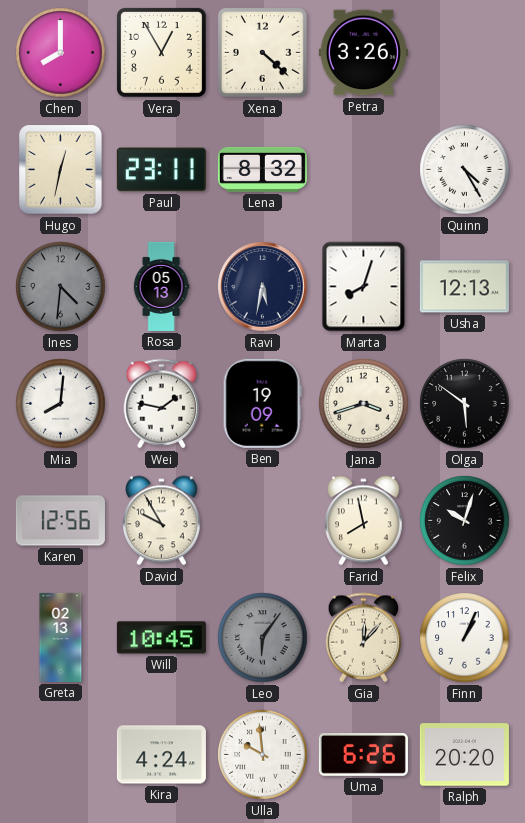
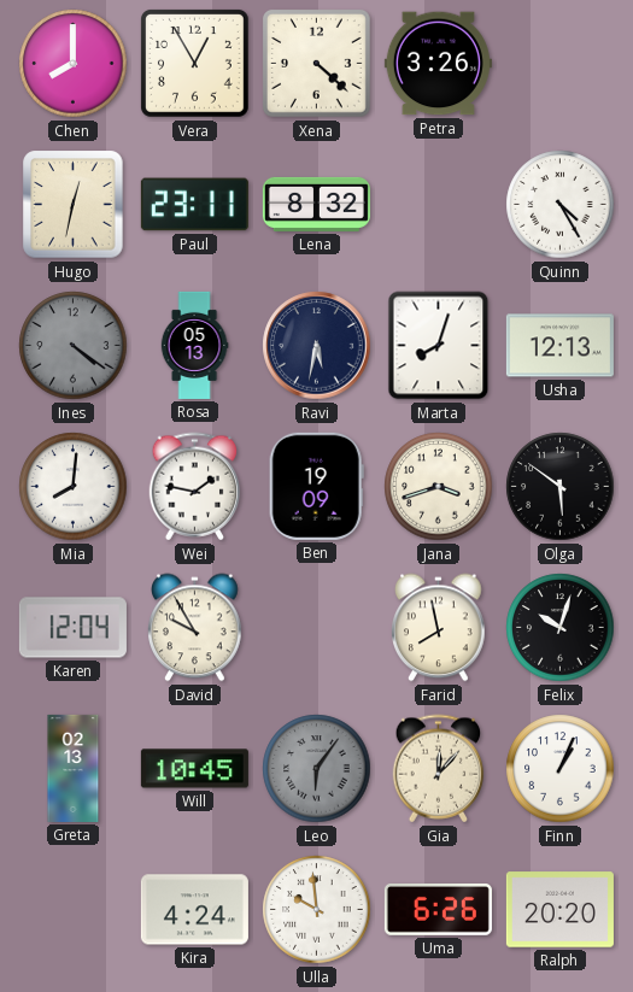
Ines: 4:31 -> 4:21 (74, 346)
Karen: 12:56 -> 12:04 (72, 628)
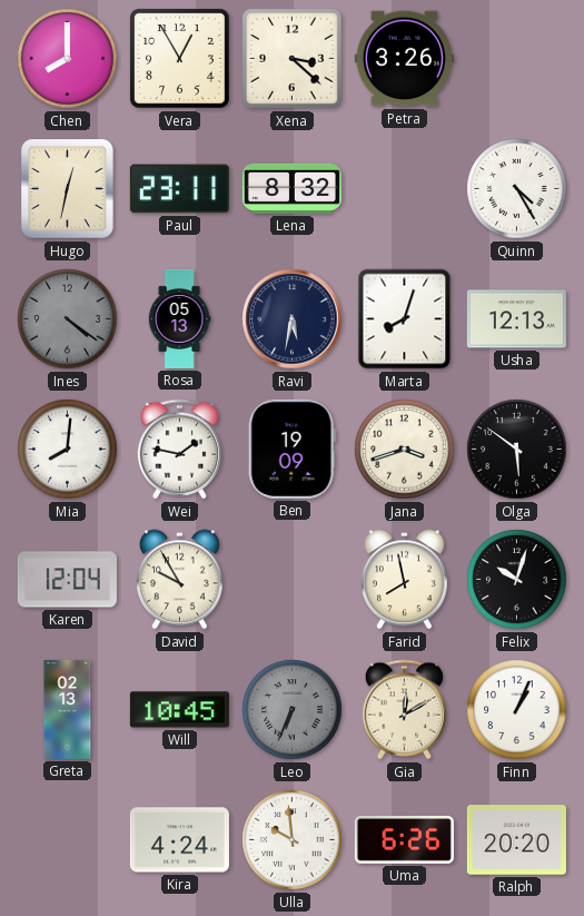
Xena: 4:22 -> 3:22 (293, 59)
Leo: 6:06 -> 6:34 (293, 710)
Gia: 12:07 -> 12:10 (405, 710)
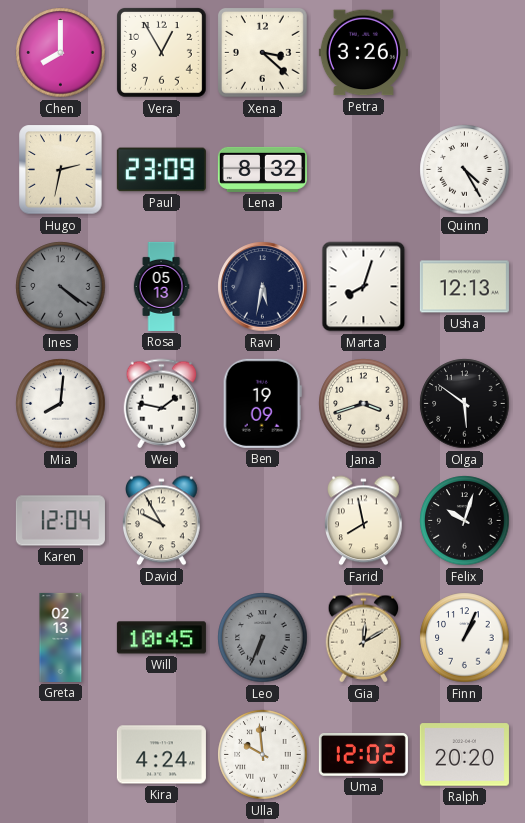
Hugo: 12:32 -> 2:32 (61, 170)
Paul: 23:11 -> 23:09 (161, 170)
Uma: 6:26 -> 12:02 (363, 755)
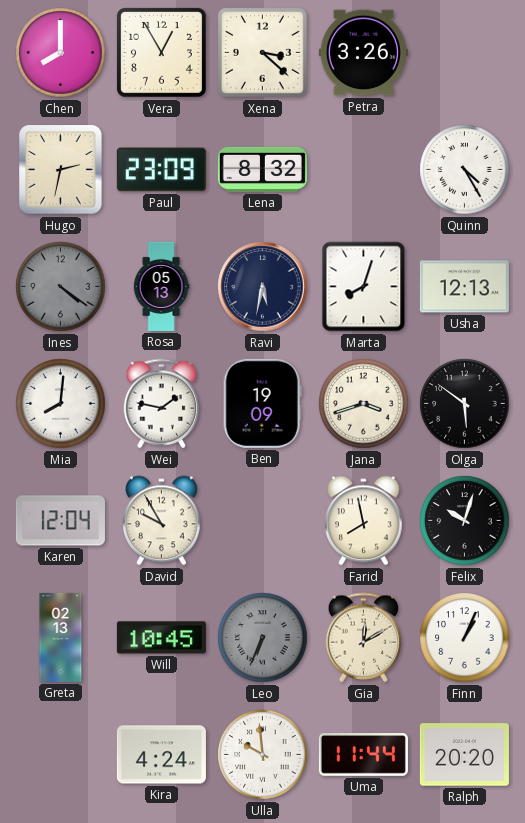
Uma: 12:02 -> 11:44 (363, 755)
